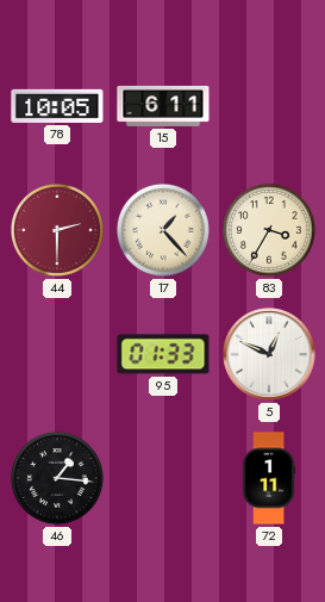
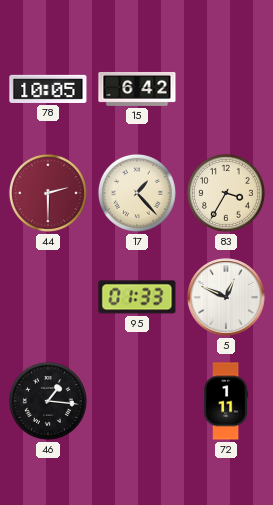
15: 6:11 -> 6:42 (137, 89)
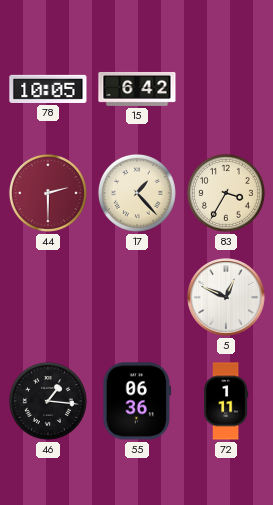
95: 01:33 -> none (137, 297)
55: none -> 06:36 (137, 401)
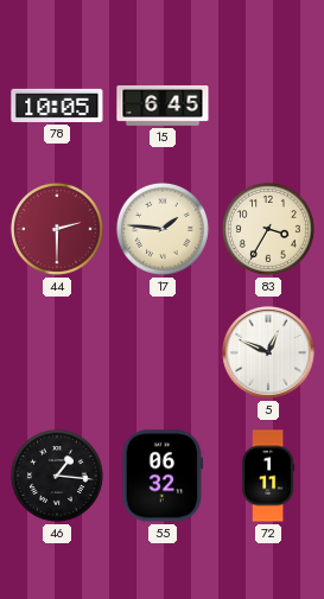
15: 6:42 -> 6:45 (163, 106)
17: 1:23 -> 1:46 (163, 229)
55: 06:36 -> 06:32 (163, 476)
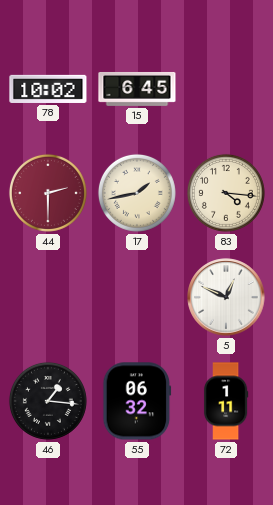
78: 10:05 -> 10:02 (48, 89)
17: 1:46 -> 1:43 (137, 193)
83: 3:35 -> 4:16 (226, 193)
